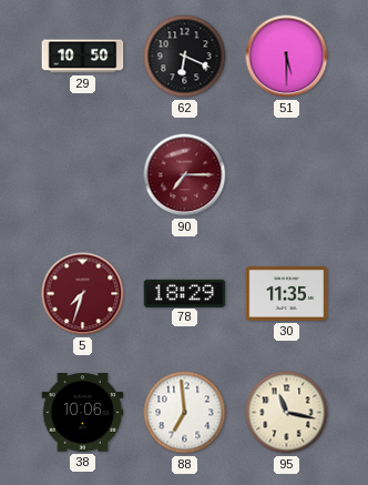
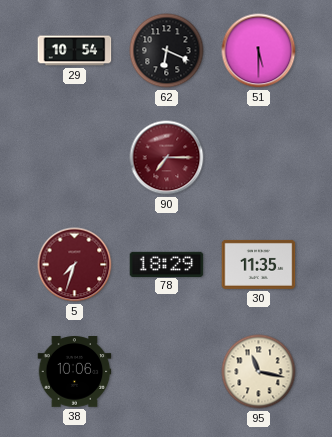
29: 10:50 -> 10:54 (75, 51)
88: 6:59 -> none (185, 413)
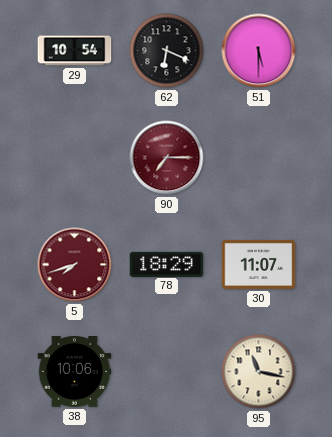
5: 7:33 -> 7:42 (75, 265)
30: 11:35 -> 11:07 (259, 264)
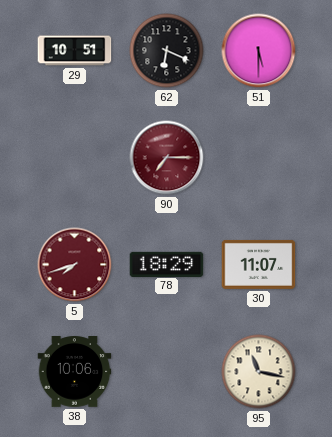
29: 10:54 -> 10:51 (75, 51)
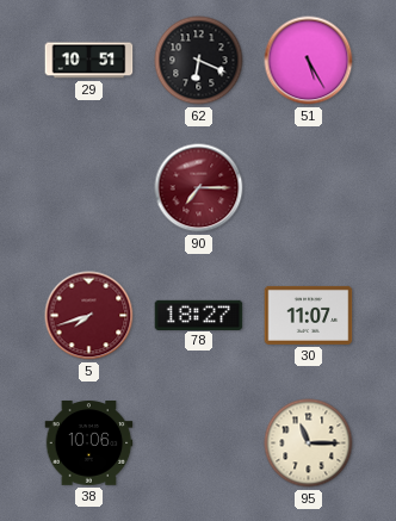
51: 5:30 -> 5:25 (309, 61)
78: 18:29 -> 18:27 (199, 315)
95: 11:17 -> 11:15 (309, 444)
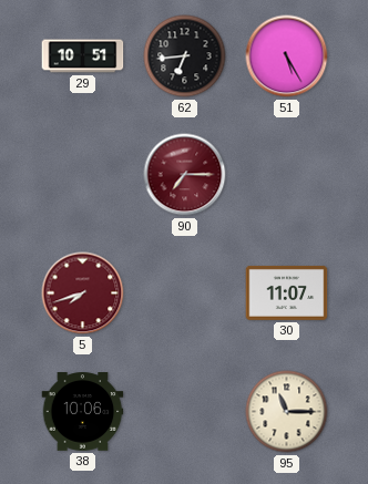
62: 6:19 -> 6:44 (185, 56)
78: 18:27 -> none (199, 315)
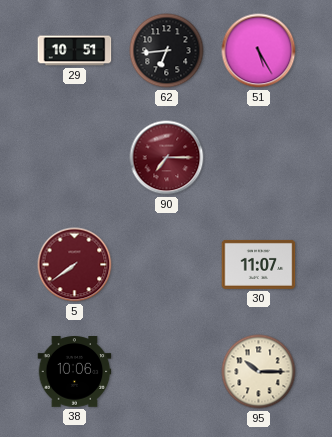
5: 7:42 -> 7:39 (75, 265)
95: 11:15 -> 10:15 (259, 372)
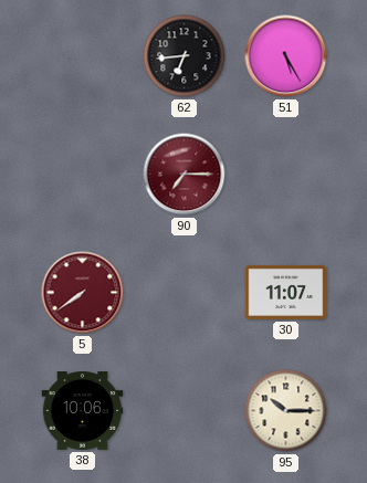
29: 10:51 -> none (75, 51)
